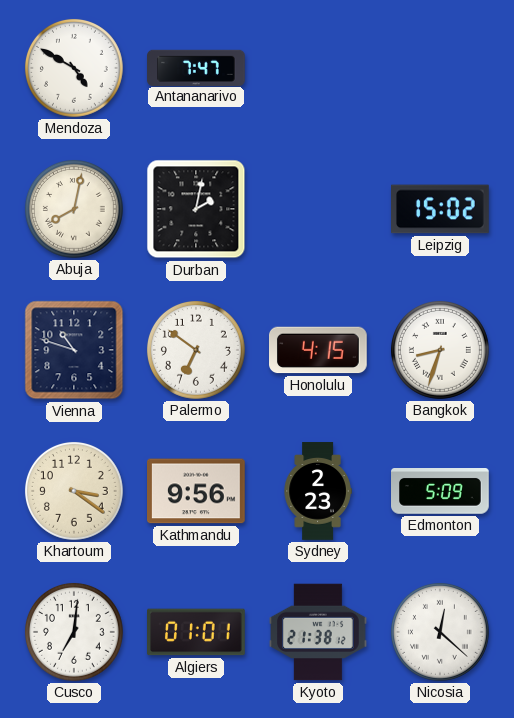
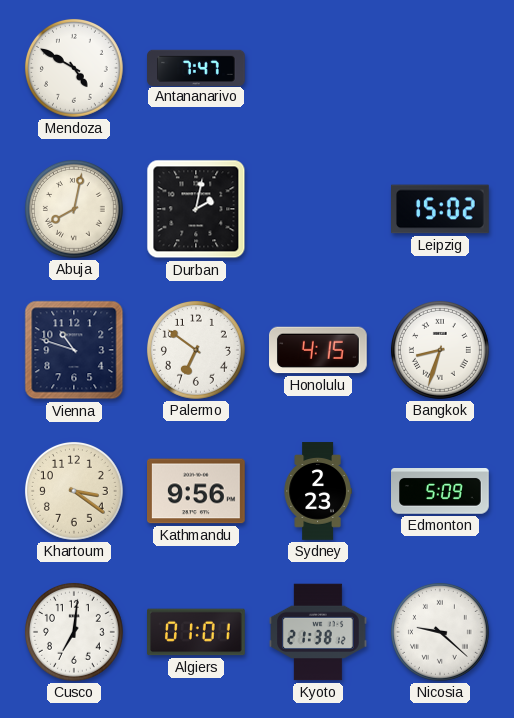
Nicosia: 12:22 -> 9:22 (440, 632)
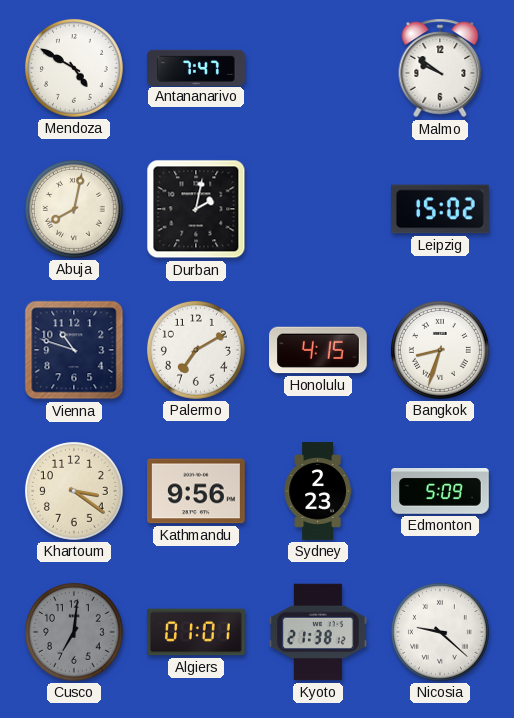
Malmo: none -> 9:51 (440, 68)
Palermo: 6:51 -> 7:10 (196, 350)
Cusco dial: white -> grey (74, 632)
